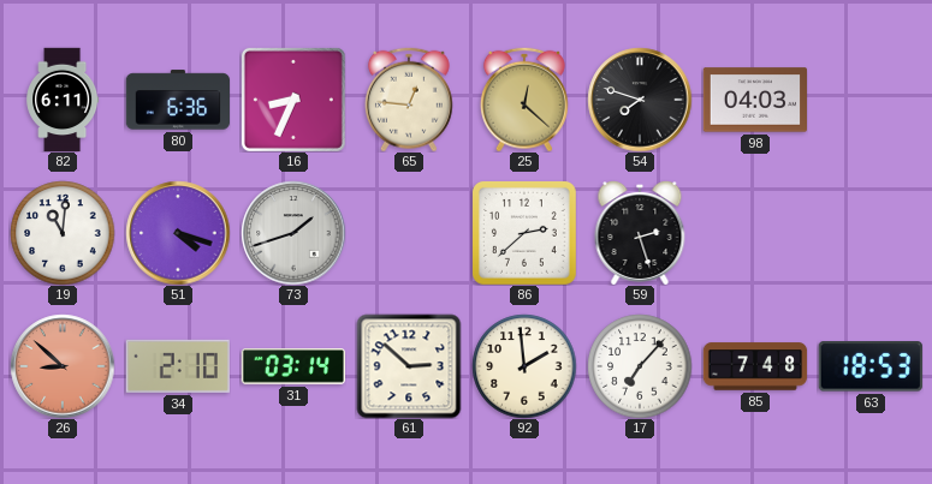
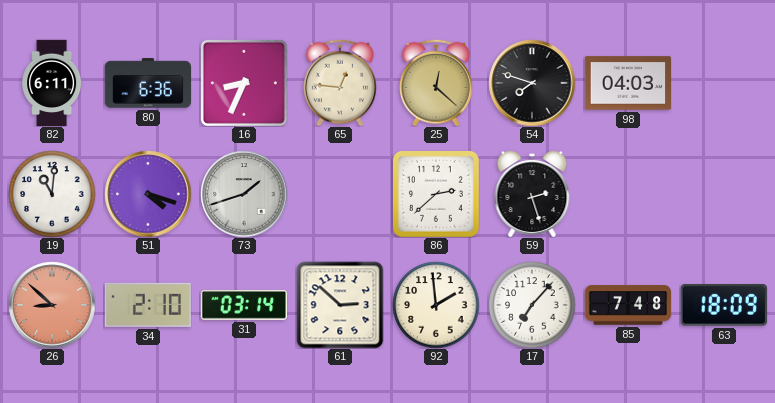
63: 18:53 -> 18:09 (724, 305)
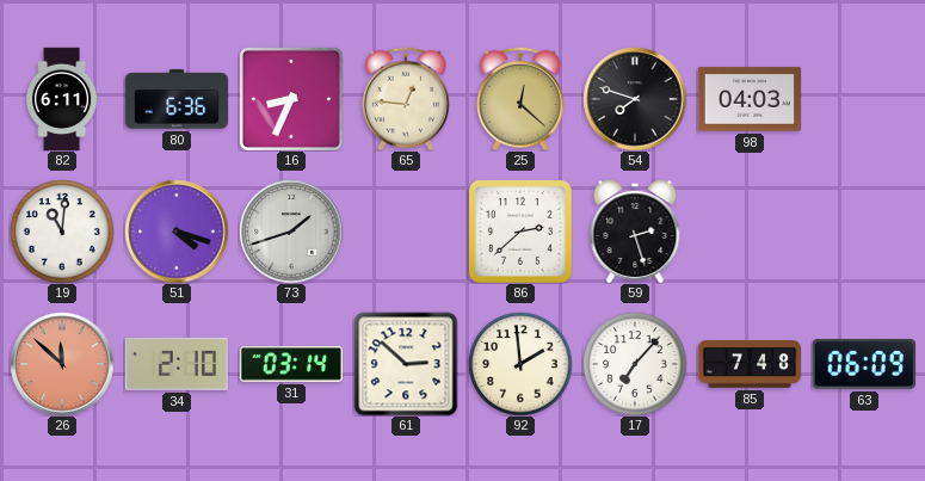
26: 8:52 -> 11:52 (62, 364)
63: 18:09 -> 06:09 (864, 364)
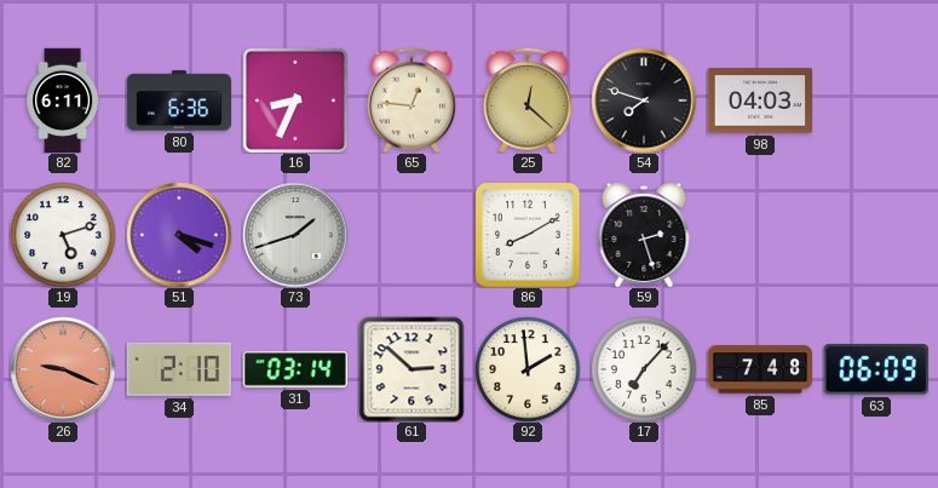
19: 11:01 -> 5:12 (63, 235)
86: 2:38 -> 8:10 (528, 235)
26: 11:52 -> 9:19 (63, 369)
